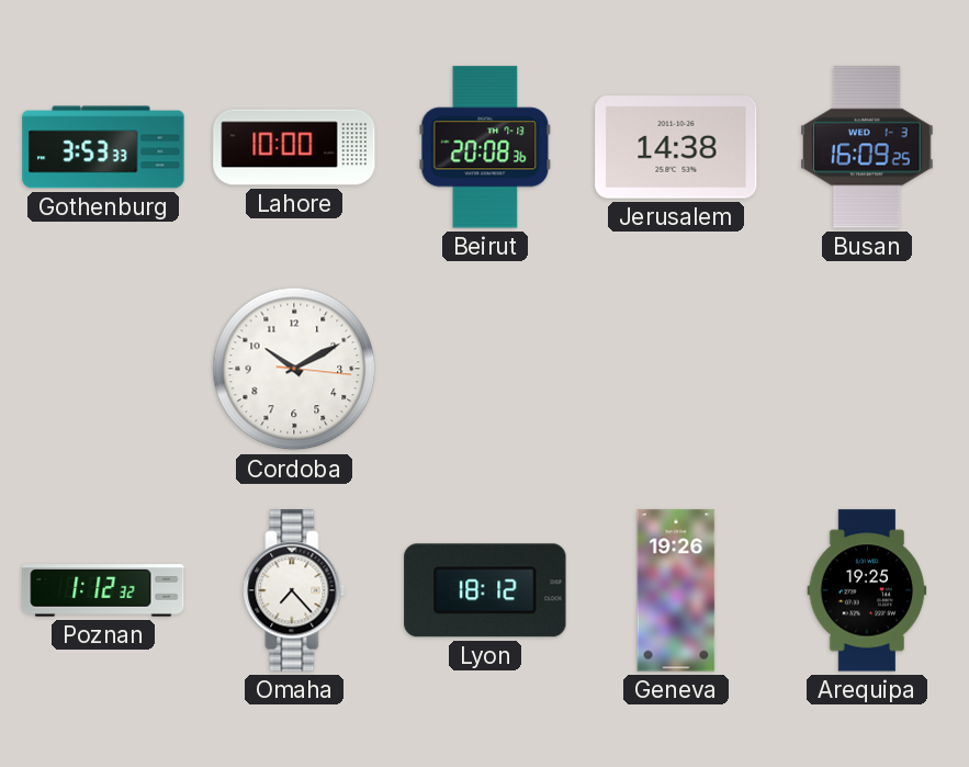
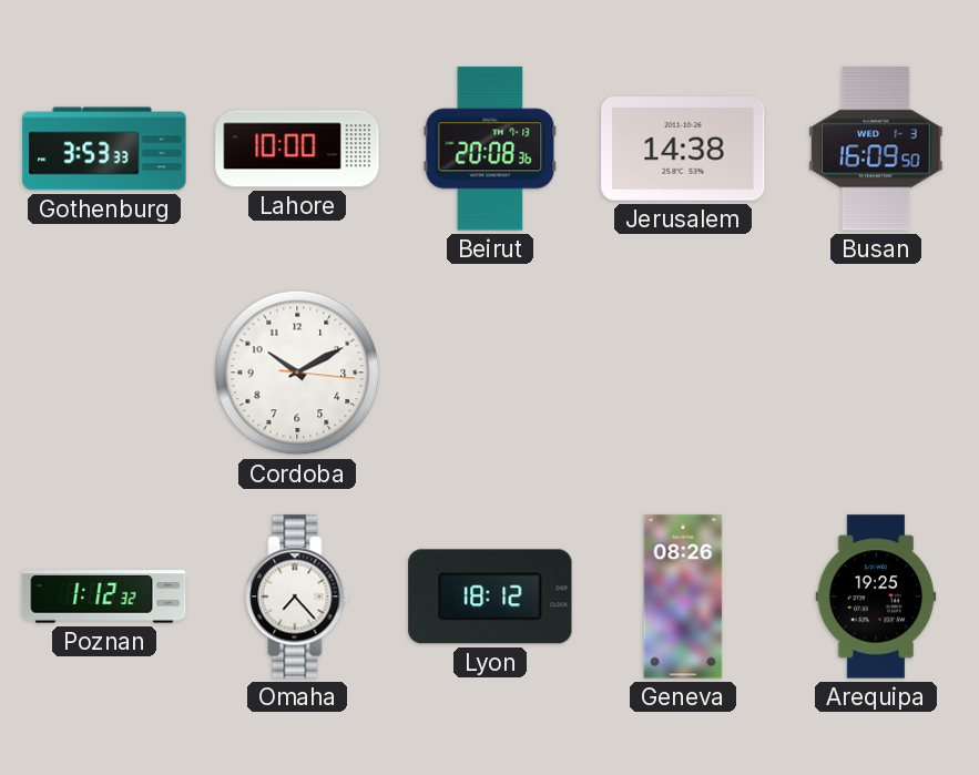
Busan: 16:09:25 -> 16:09:50 (876, 149)
Geneva: 19:26 -> 08:26 (683, 596)
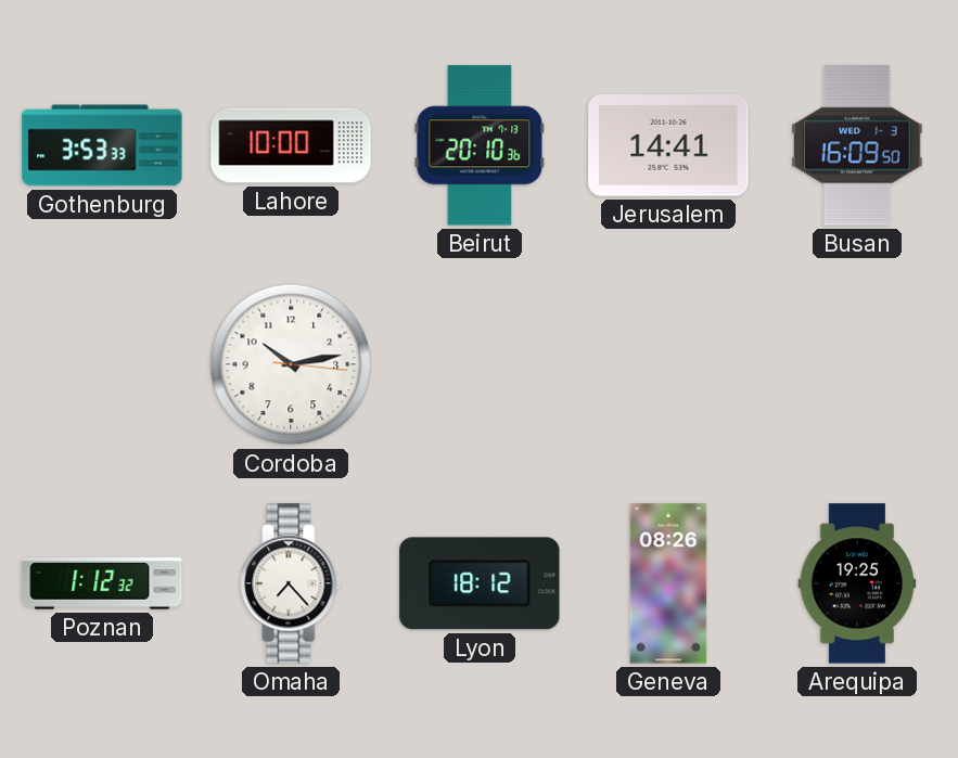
Beirut: 20:08 -> 20:10 (480, 145)
Jerusalem: 14:38 -> 14:41 (668, 146)
Cordoba: 10:10 -> 10:13 (291, 364)
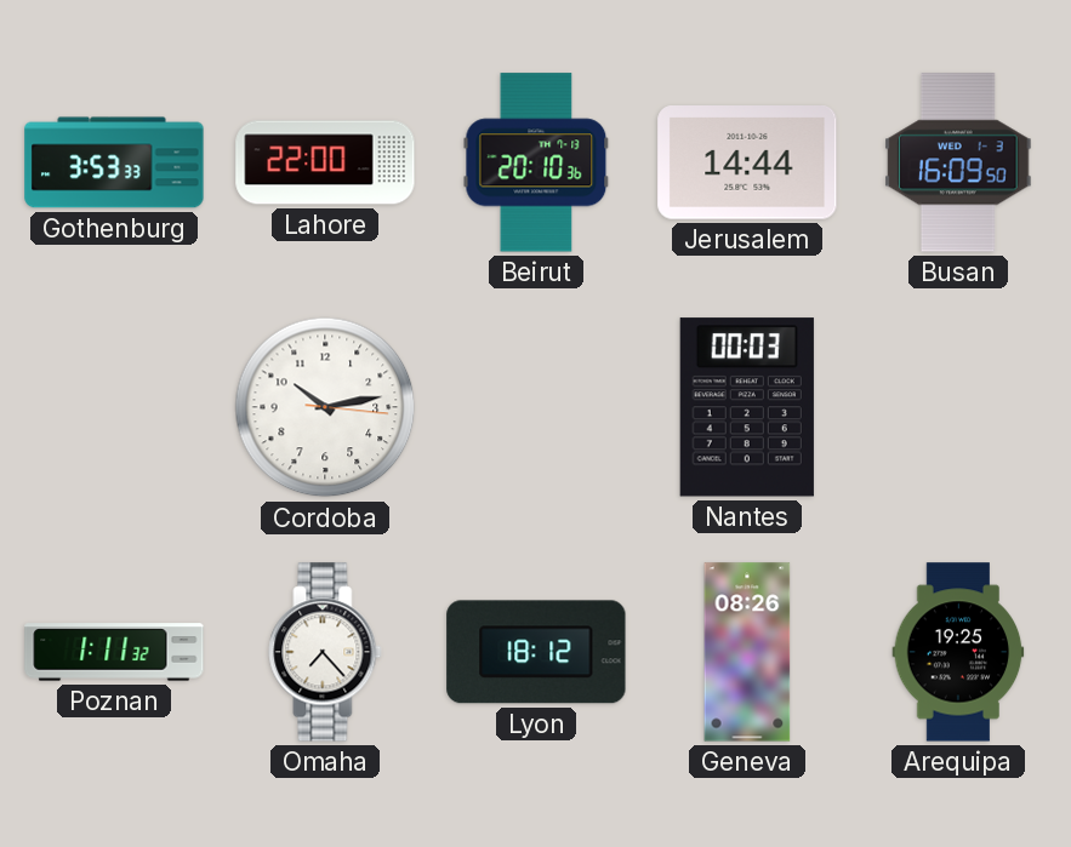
Lahore: 10:00 -> 22:00 (325, 162)
Jerusalem: 14:41 -> 14:44 (747, 164)
Nantes: none -> 00:03 (747, 407)
Poznan: 1:12 -> 1:11 (114, 652)
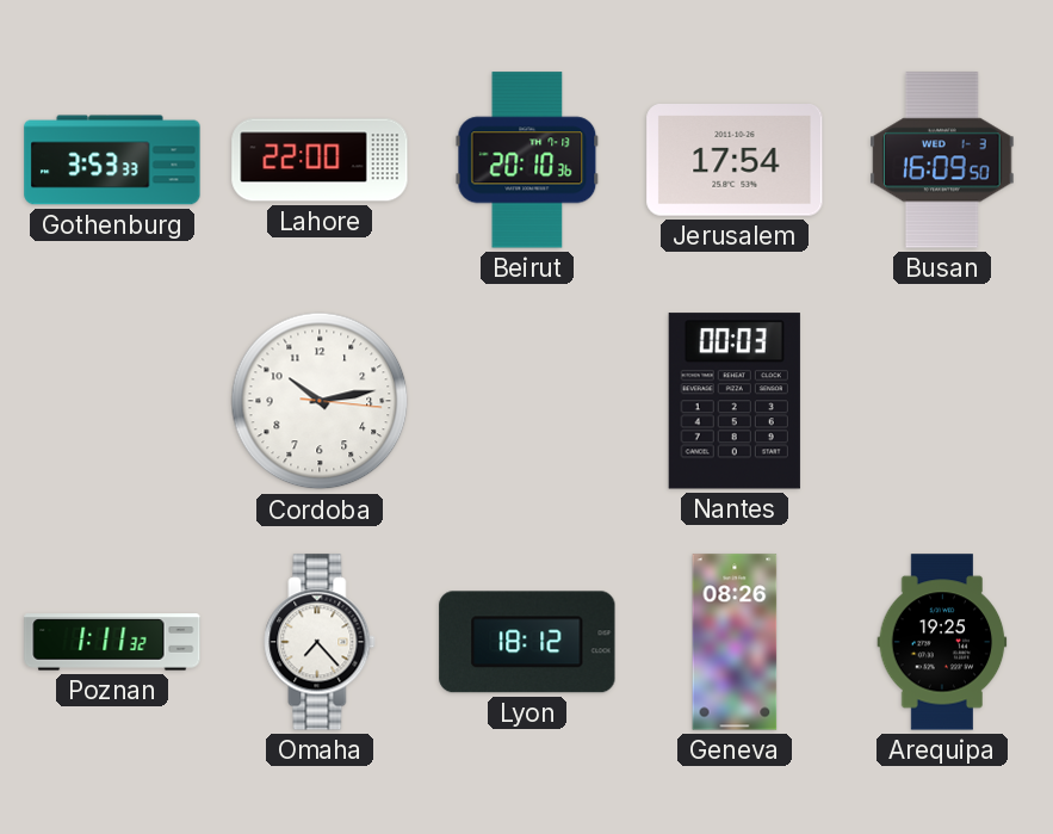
Jerusalem: 14:44 -> 17:54 (735, 161)
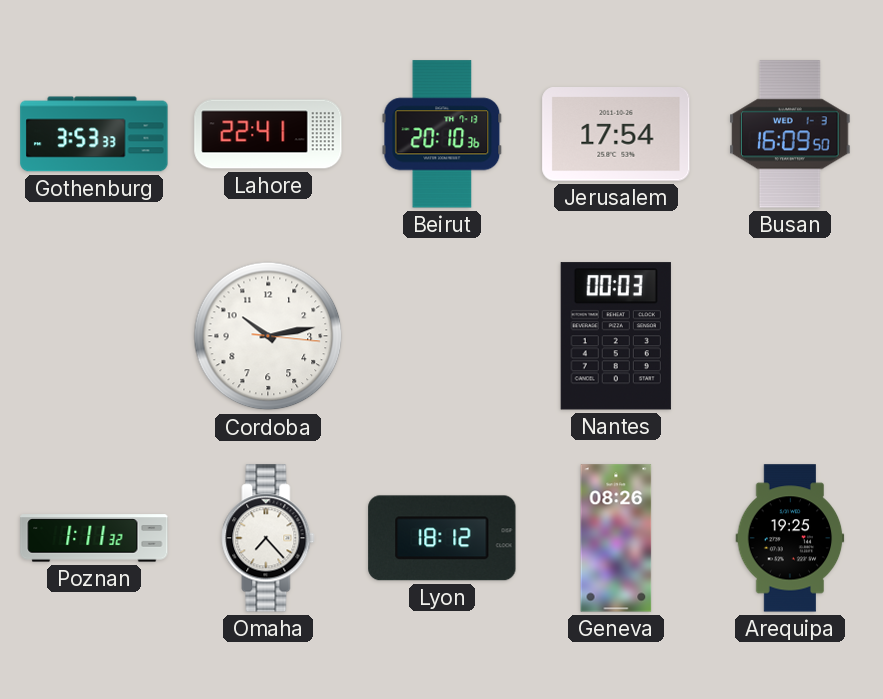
Lahore: 22:00 -> 22:41 (268, 134)
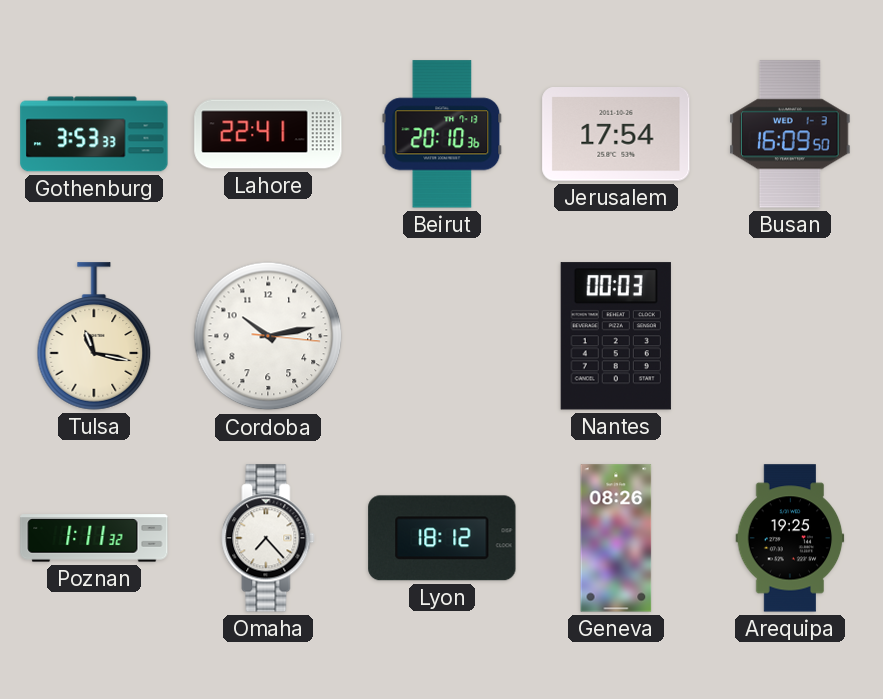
Tulsa: none -> 11:17 (94, 336)
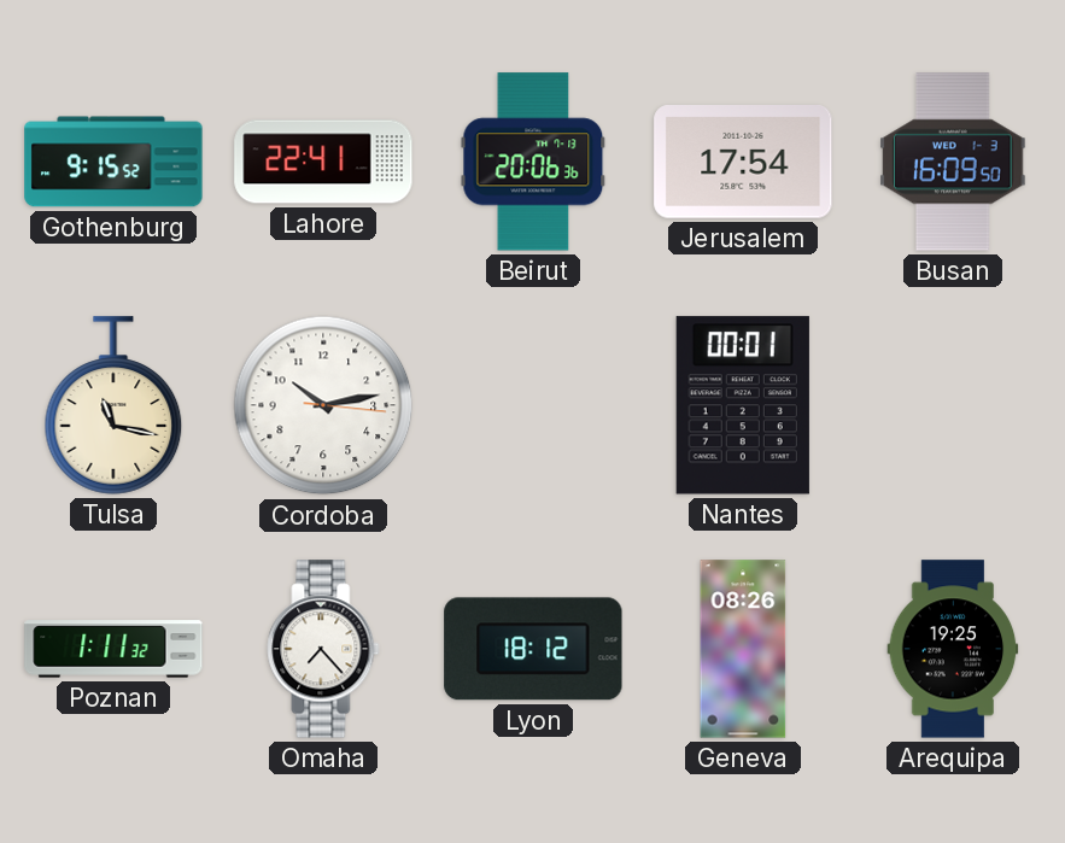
Gothenburg: 3:53 -> 9:15 (113, 162)
Beirut: 20:10 -> 20:06 (533, 162)
Nantes: 00:03 -> 00:01 (743, 405)
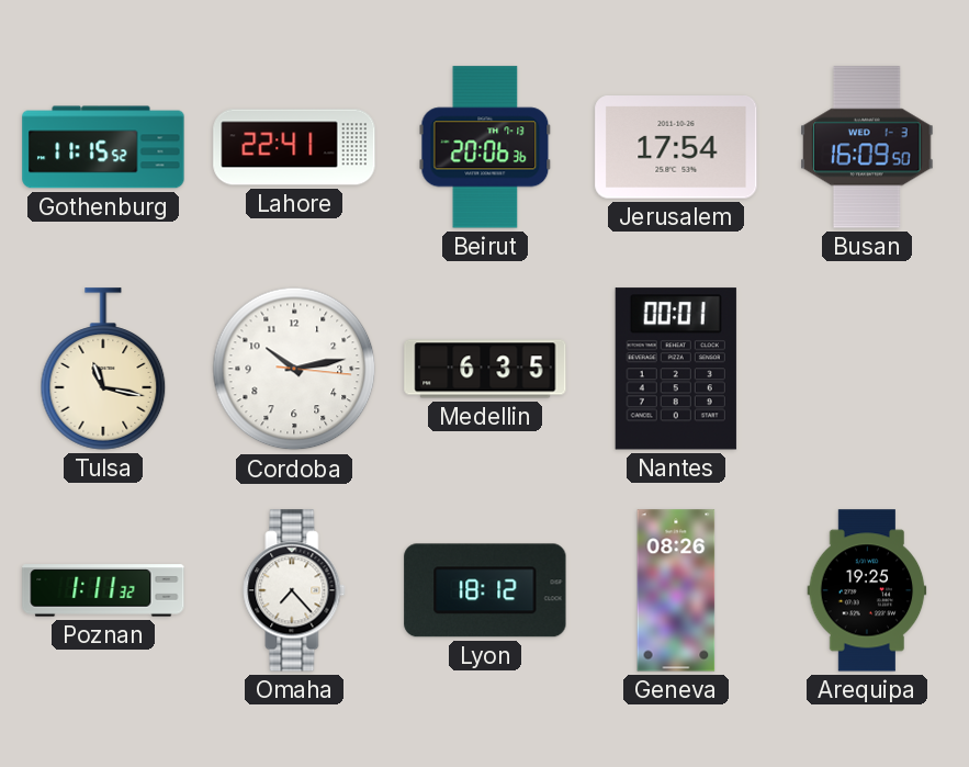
Gothenburg: 9:15 -> 11:15 (103, 147)
Medellin: none -> 6:35 (485, 369)
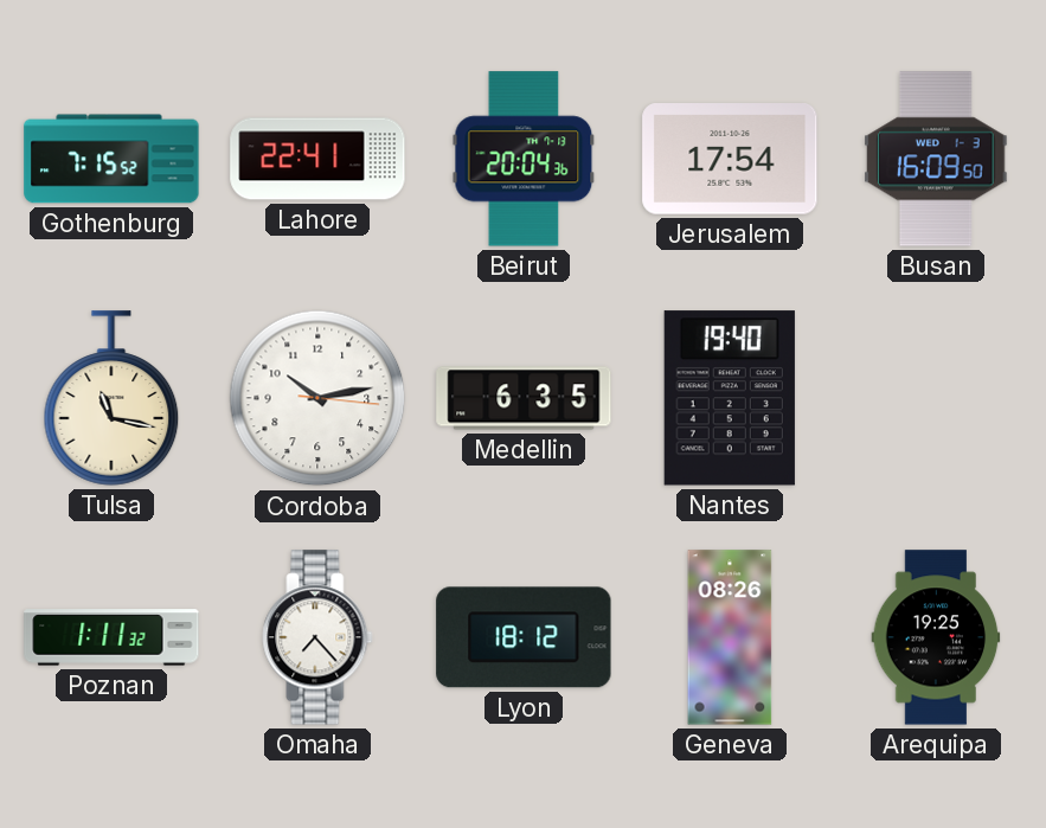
Gothenburg: 11:15 -> 7:15 (111, 159)
Beirut: 20:06 -> 20:04 (524, 159)
Nantes: 00:01 -> 19:40 (730, 398)
